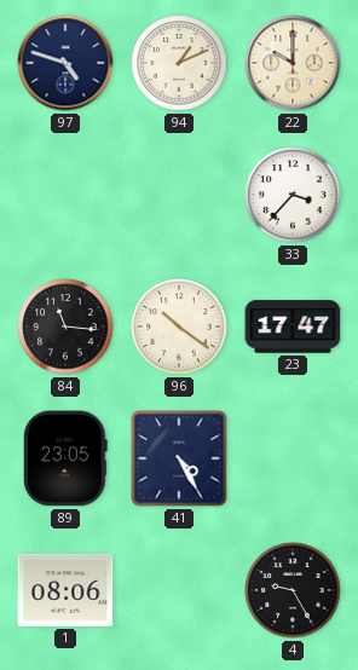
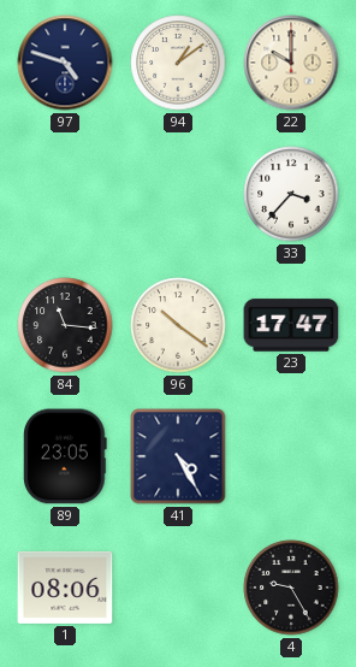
94: 1:11 -> 1:09 (178, 63)
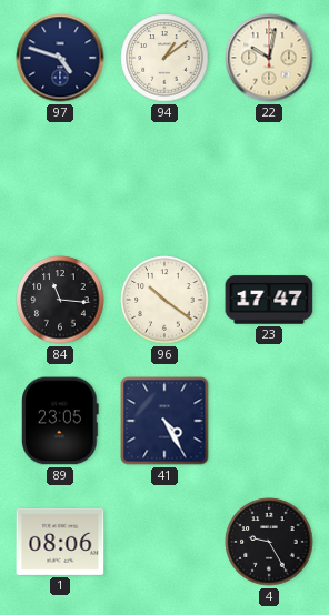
22: 10:00 -> 10:02 (269, 58)
33: 3:37 -> none (291, 194)
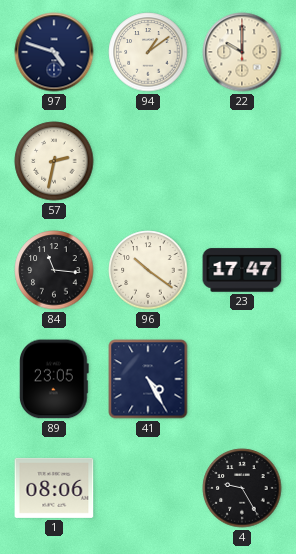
22: 10:02 -> 10:00 (242, 52)
57: none -> 2:32 (54, 161)
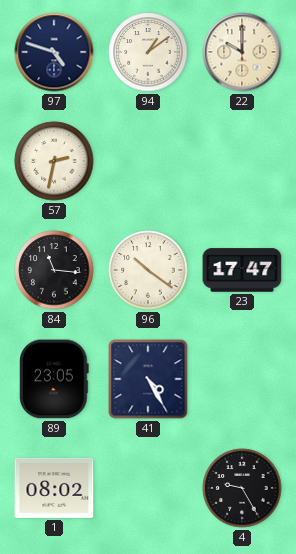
1: 08:06 -> 08:02 (54, 488)
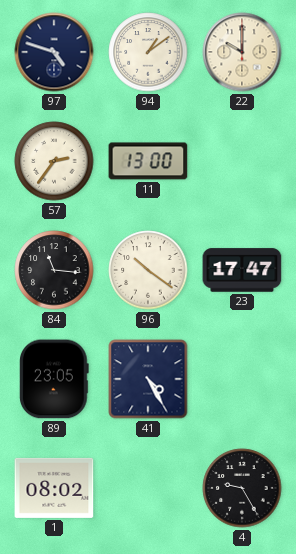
57: 2:32 -> 2:36 (54, 161)
11: none -> 13:00 (148, 161)
